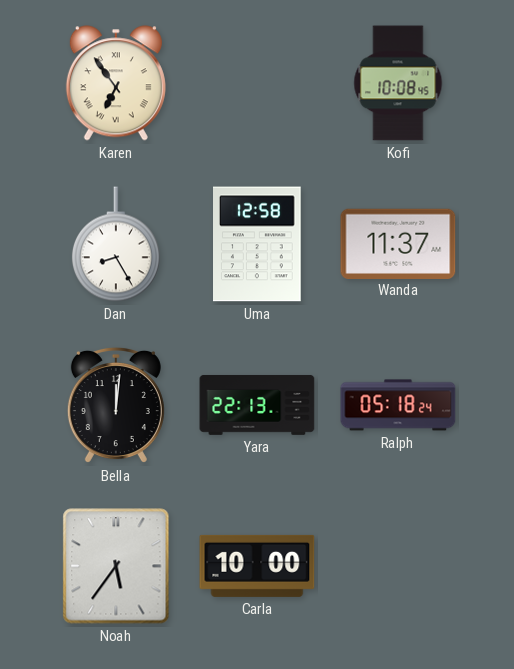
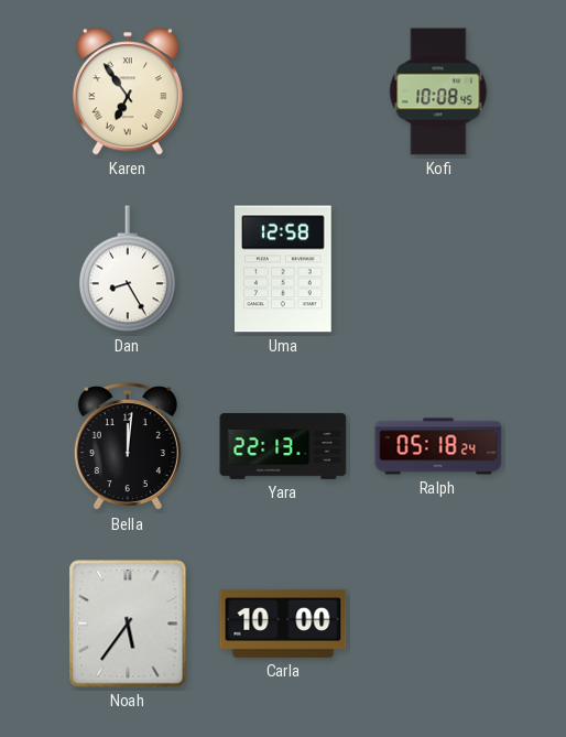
Wanda: 11:37 -> none (398, 243)
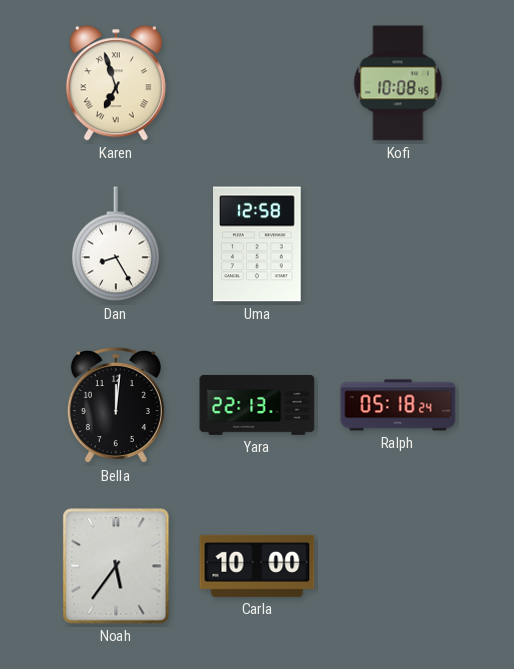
Karen: 6:54 -> 6:57 (116, 83)
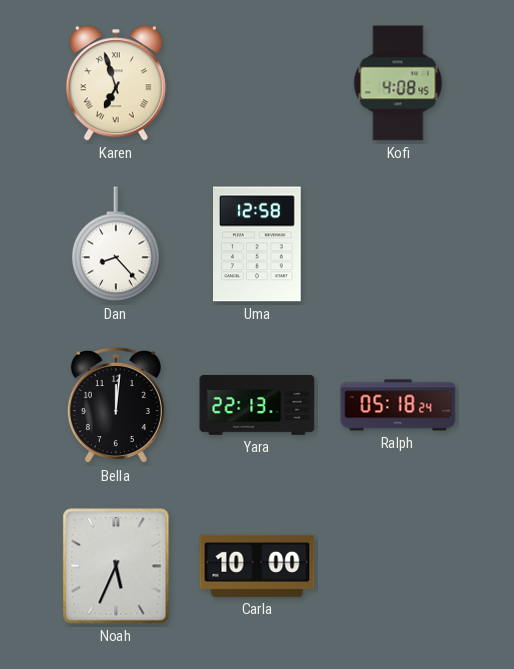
Kofi: 10:08 -> 4:08 (398, 83)
Dan: 8:25 -> 8:23 (116, 244)
Noah: 5:36 -> 5:34 (116, 566)
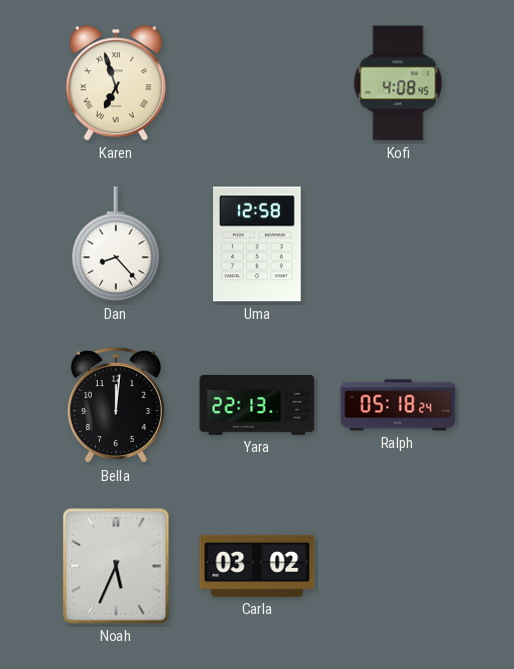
Carla: 10:00 -> 03:02 (257, 566)
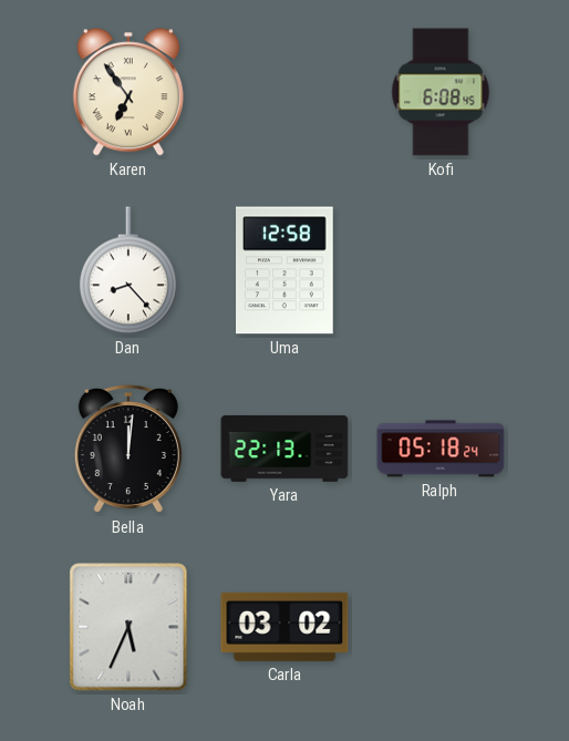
Karen: 6:57 -> 6:54 (128, 92)
Kofi: 4:08 -> 6:08 (441, 92)
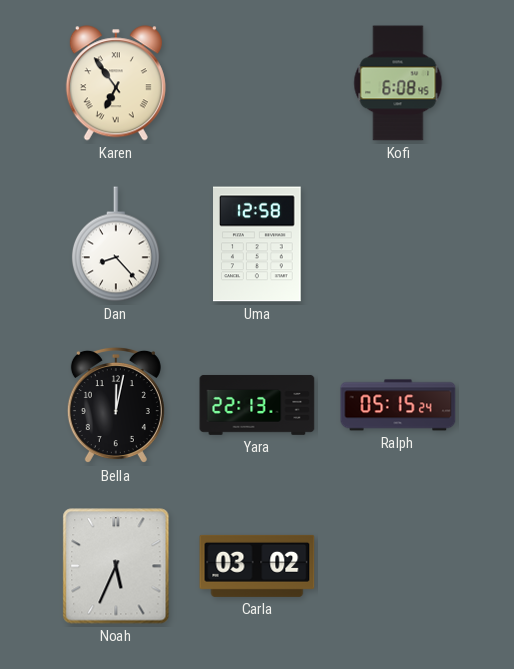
Bella: 12:01 -> 12:02 (116, 405)
Ralph: 05:18 -> 05:15 (398, 405)
